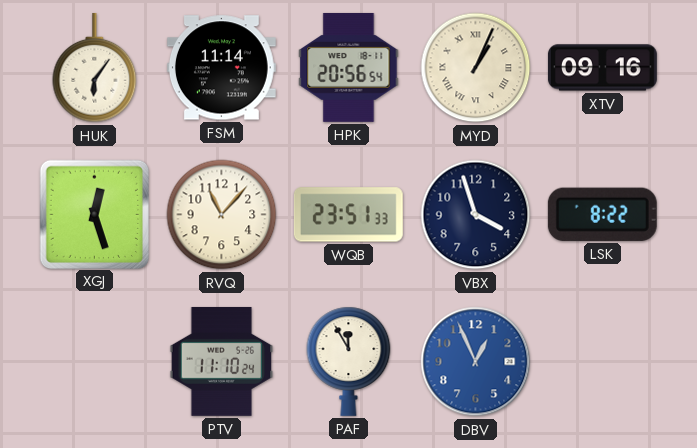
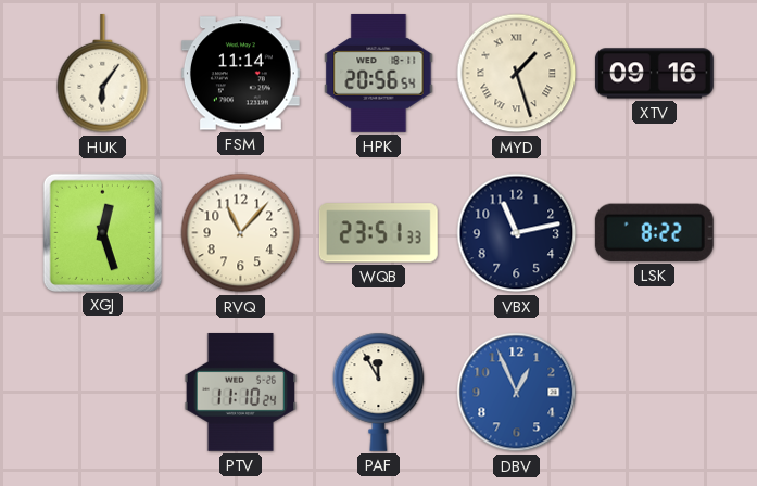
MYD: 1:04 -> 1:27 (517, 74)
VBX: 3:57 -> 11:13 (517, 233)
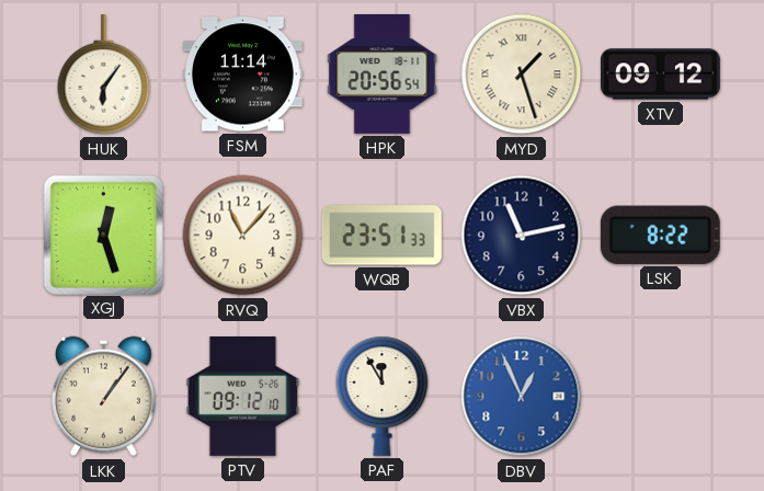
XTV: 09:16 -> 09:12 (660, 75)
LKK: none -> 1:06 (104, 397)
PTV: 11:10 -> 09:12 (243, 396)
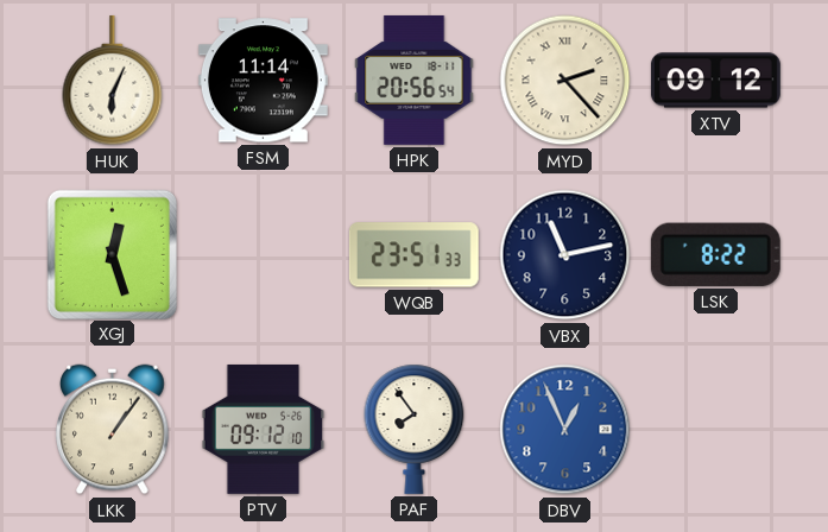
HUK: 6:06 -> 6:04 (113, 81)
MYD: 1:27 -> 2:23 (565, 81)
RVQ: 11:07 -> none (243, 236)
PAF: 11:55 -> 7:54 (415, 429)
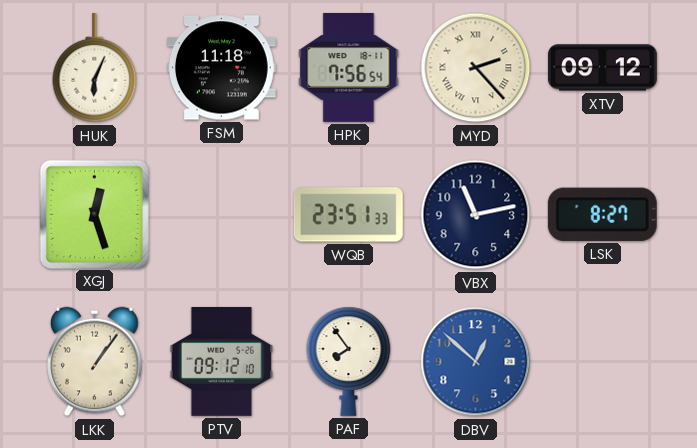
FSM: 11:14 -> 11:18 (221, 68)
HPK: 20:56 -> 7:56 (349, 67)
LSK: 8:22 -> 8:27 (602, 214)
DBV: 12:56 -> 12:52 (476, 362)
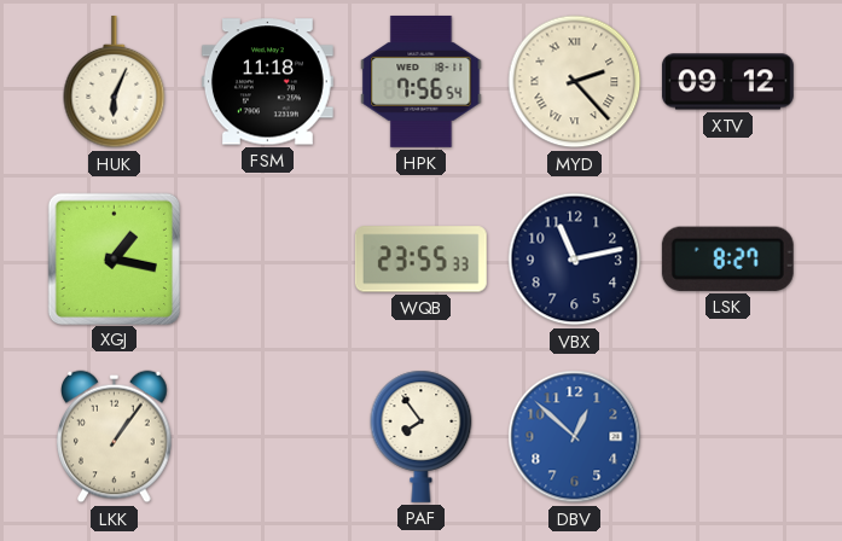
XGJ: 12:27 -> 1:17 (114, 258)
WQB: 23:51 -> 23:55 (420, 260)
PTV: 09:12 -> none (222, 361)
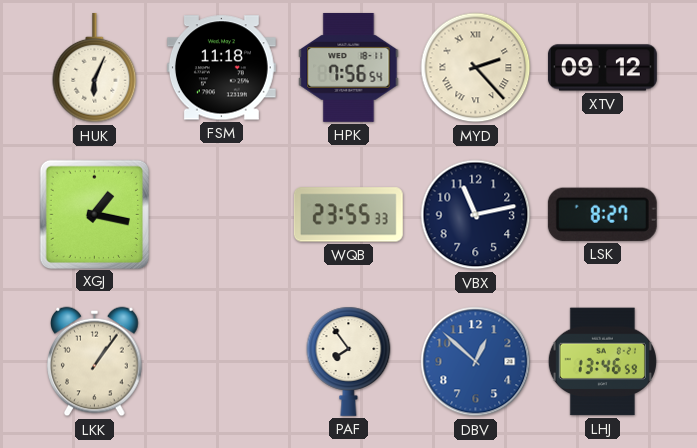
LHJ: none -> 13:46 (602, 362)
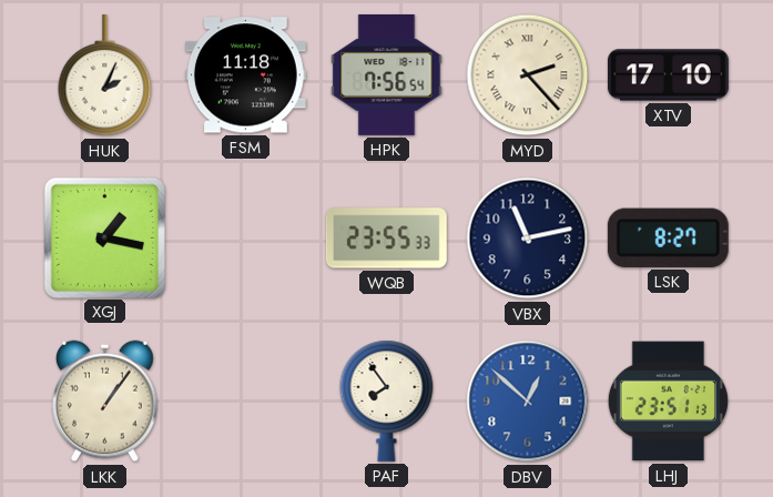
HUK: 6:04 -> 2:04 (105, 75)
XTV: 09:12 -> 17:10 (668, 75)
LHJ: 13:46 -> 23:51 (668, 402)
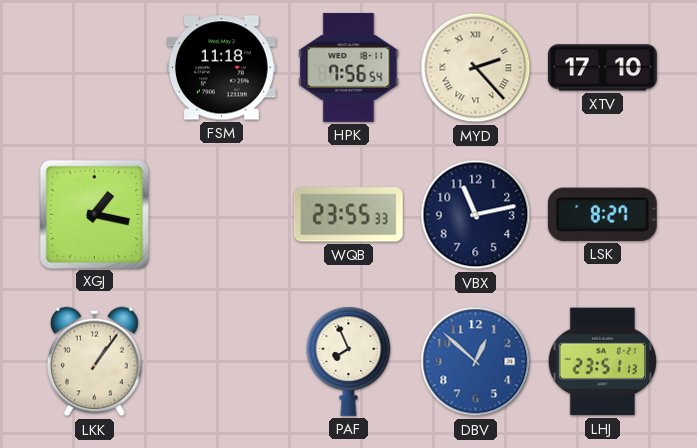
HUK: 2:04 -> none (105, 75)
PAF: 7:54 -> 7:56 (349, 361)
